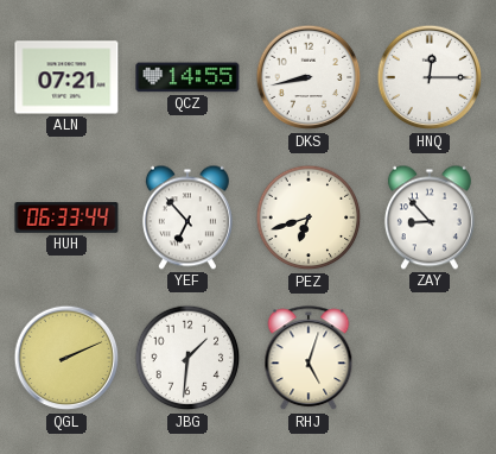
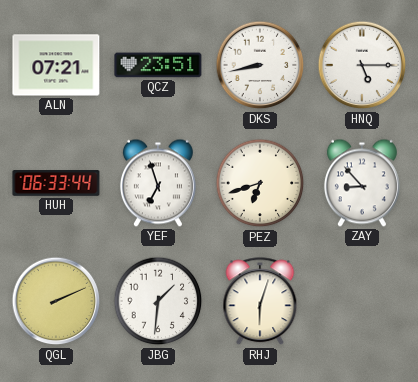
QCZ: 14:55 -> 23:51 (158, 65)
HNQ: 12:15 -> 5:15 (362, 65)
YEF: 6:53 -> 6:57 (158, 183)
RHJ: 5:03 -> 6:03 (260, 302)
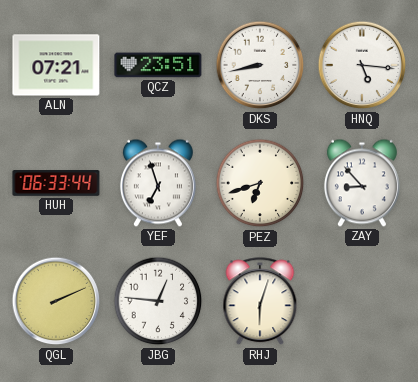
HNQ: 5:15 -> 5:16 (362, 65)
JBG: 1:31 -> 12:46 (158, 301)
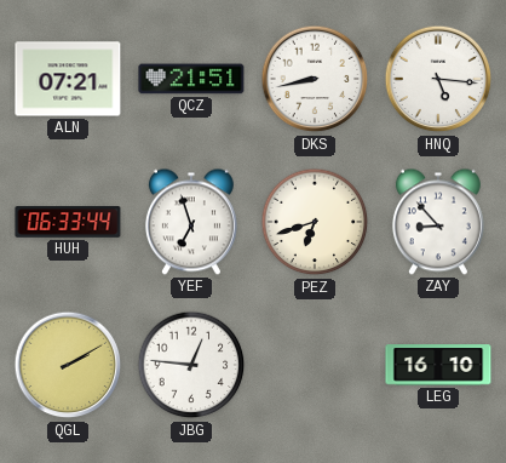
QCZ: 23:51 -> 21:51 (191, 79)
QGL: 2:11 -> 2:10 (68, 365)
RHJ: 6:03 -> none (260, 302)
LEG: none -> 16:10 (438, 365)
